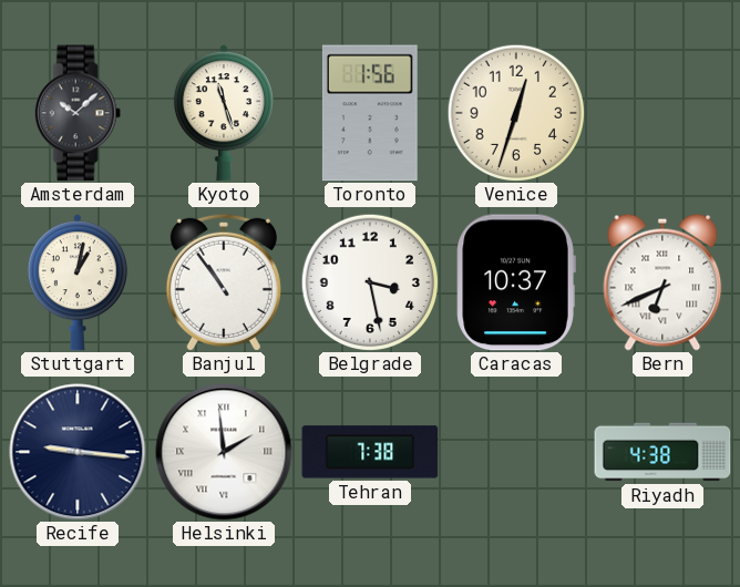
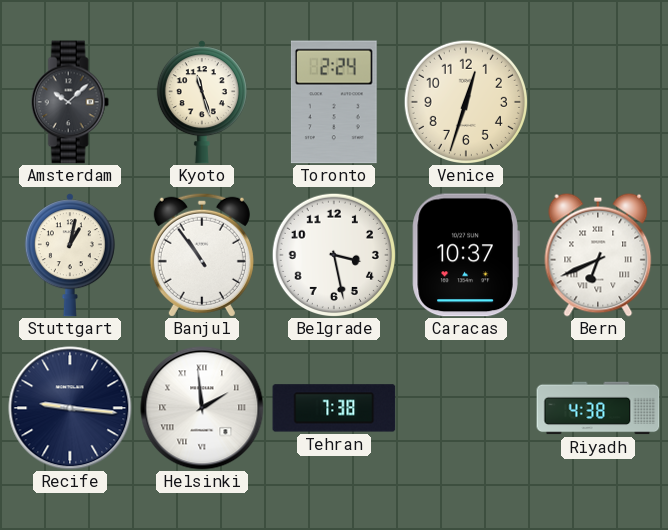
Toronto: 1:56 -> 2:24 (334, 102)
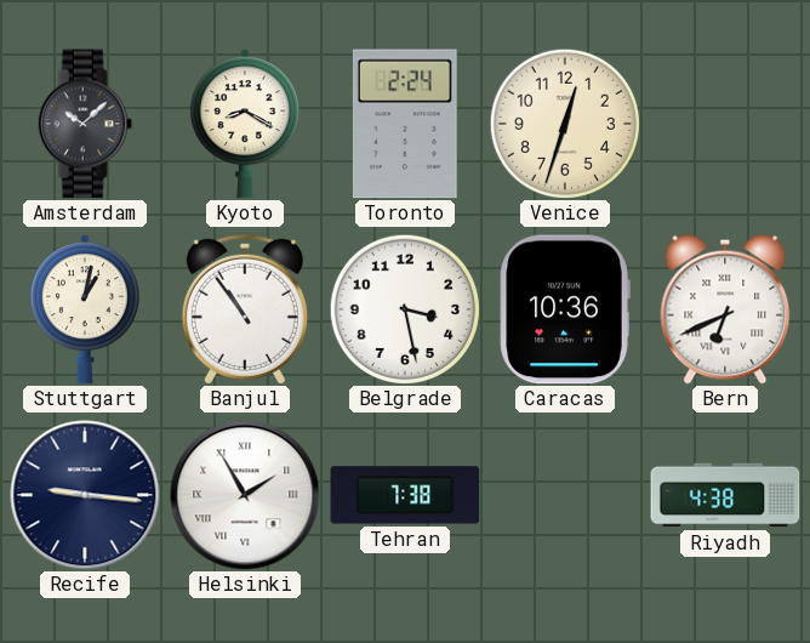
Kyoto: 11:27 -> 8:20 (245, 124)
Caracas: 10:37 -> 10:36 (565, 309)
Helsinki: 1:59 -> 1:55 (245, 495)
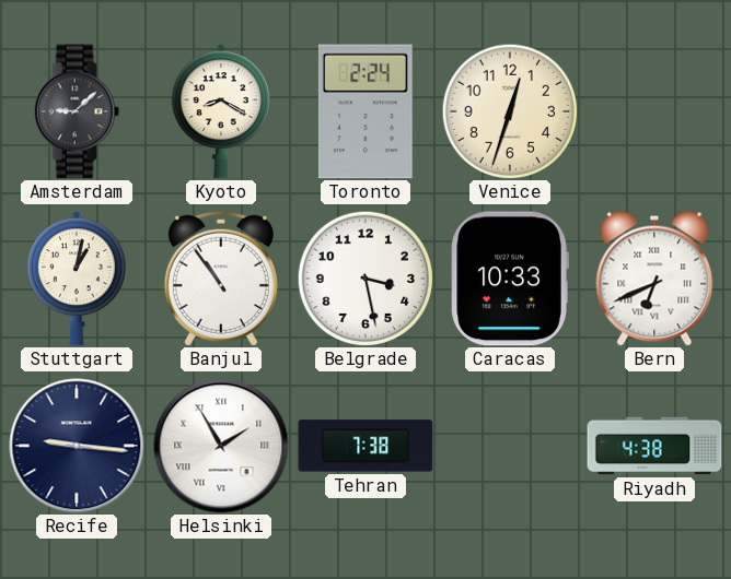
Amsterdam: 10:08 -> 9:08 (77, 111)
Caracas: 10:36 -> 10:33 (510, 279)
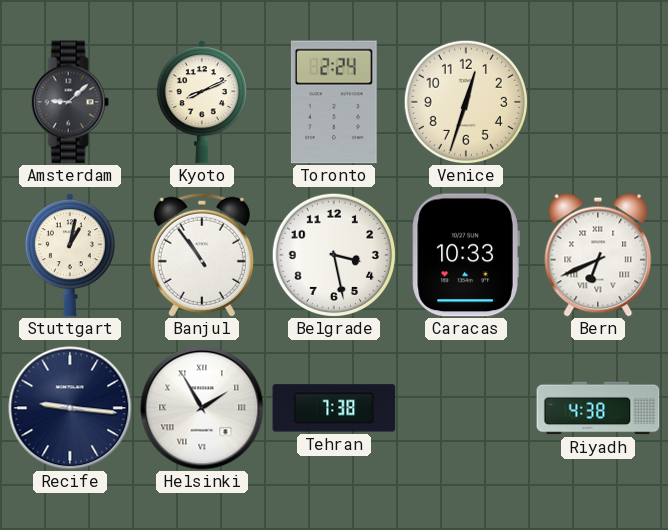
Kyoto: 8:20 -> 8:11 (202, 102)
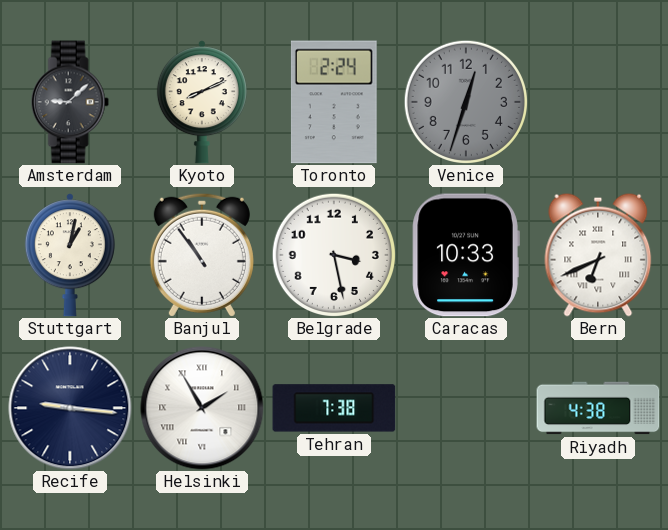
Venice dial: cream -> grey (465, 101)
